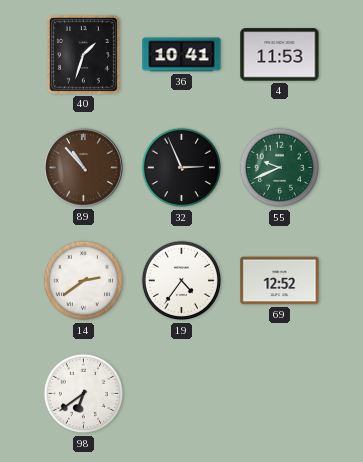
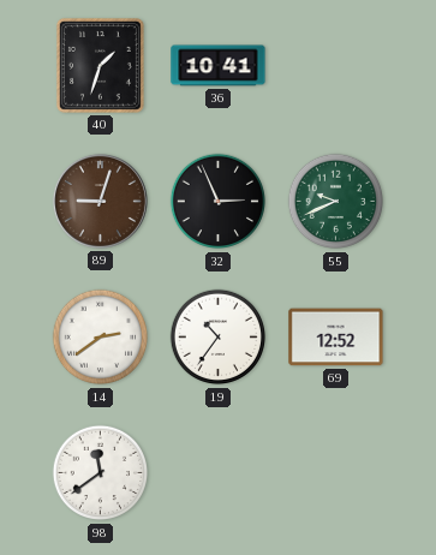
4: 11:53 -> none (280, 55)
89: 10:53 -> 9:03 (100, 201)
19: 4:36 -> 10:36 (219, 338)
98: 6:39 -> 11:39 (101, 473)
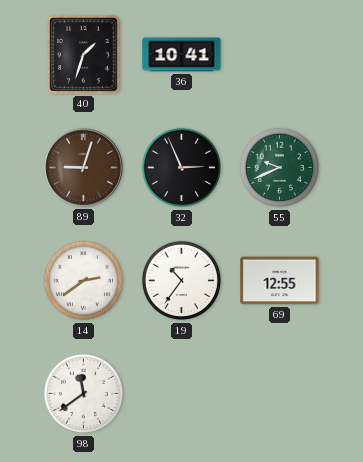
69: 12:52 -> 12:55 (280, 281)
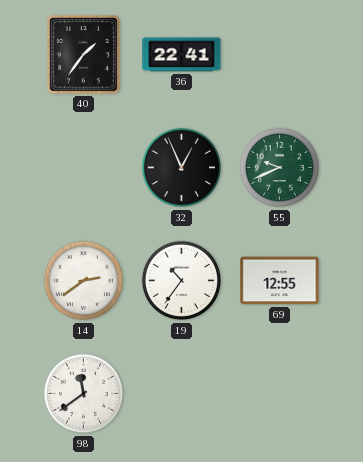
40: 1:33 -> 1:36 (83, 54)
36: 10:41 -> 22:41 (182, 55)
89: 9:03 -> none (83, 167)
32: 2:56 -> 12:56 (182, 168)
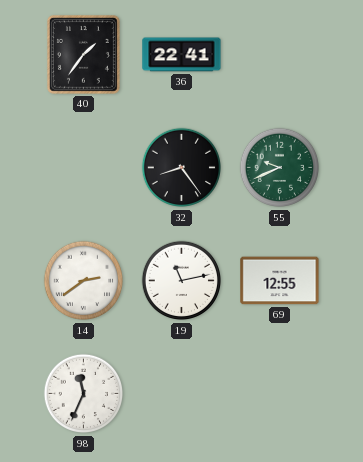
32: 12:56 -> 8:24 (182, 168)
19: 10:36 -> 11:13 (182, 281)
98: 11:39 -> 11:34 (84, 394)
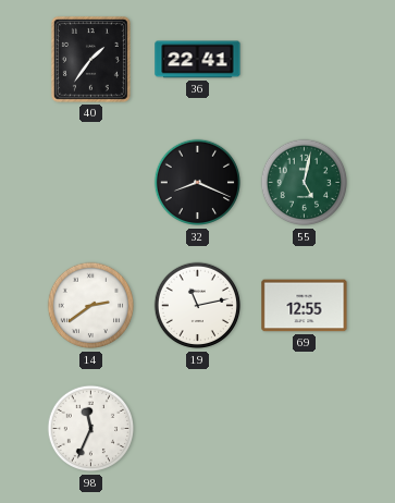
32: 8:24 -> 8:19 (198, 183)
55: 9:41 -> 5:02 (305, 183)
